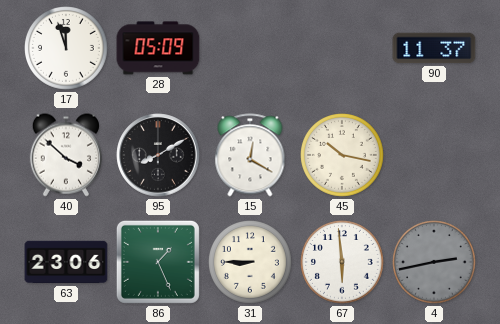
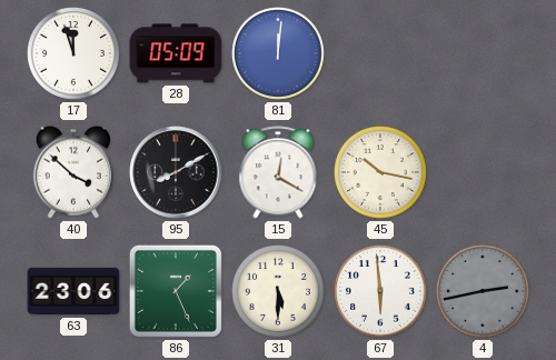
81: none -> 12:01 (279, 54)
90: 11:37 -> none (434, 48)
31: 8:45 -> 5:30 (279, 292)
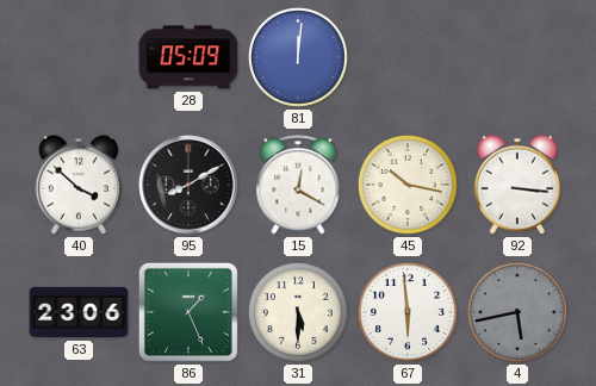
17: 11:57 -> none (75, 54)
92: none -> 3:16 (516, 185)
4: 2:43 -> 5:43 (519, 313)
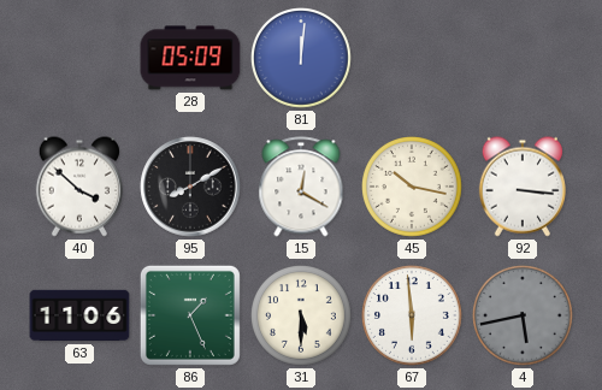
63: 23:06 -> 11:06 (79, 315)
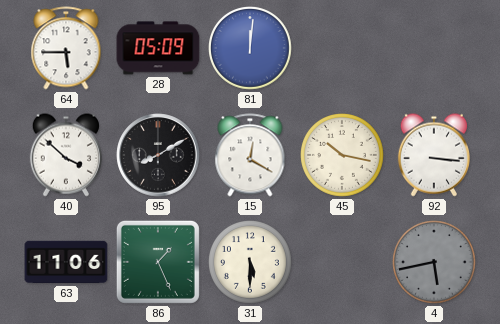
64: none -> 5:45 (66, 48)
67: 5:59 -> none (413, 317)
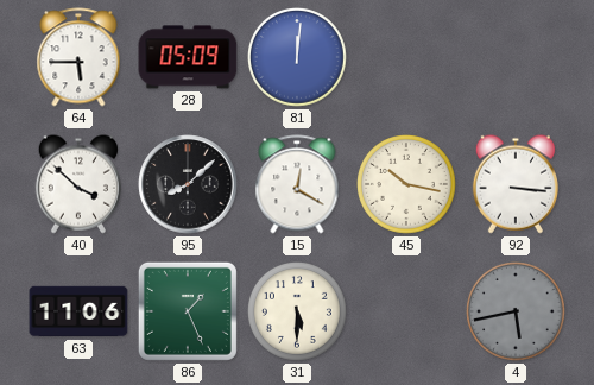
95: 8:10 -> 8:08 (188, 184)
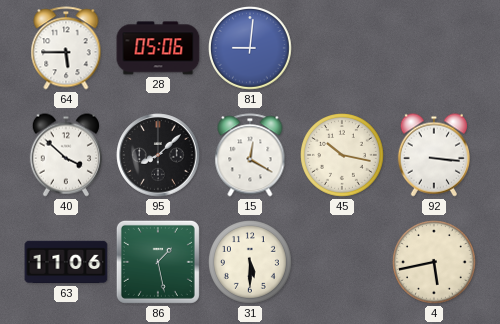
28: 05:09 -> 05:06 (158, 48)
81: 12:01 -> 9:01 (251, 49)
86: 1:26 -> 1:28 (158, 262)
4 dial: grey -> cream (435, 263)
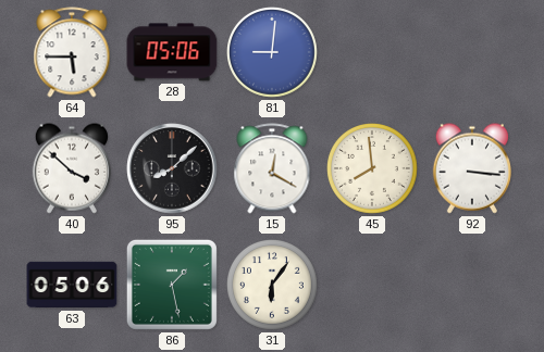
45: 10:17 -> 7:59 (373, 169)
63: 11:06 -> 05:06 (72, 285)
31: 5:30 -> 6:06 (273, 286)
4: 5:43 -> none (435, 263)
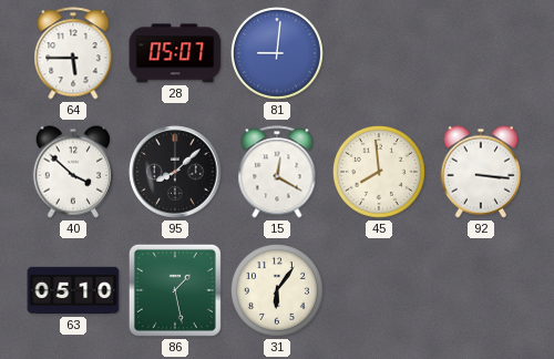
28: 05:06 -> 05:07 (175, 53)
63: 05:06 -> 05:10 (73, 290)
